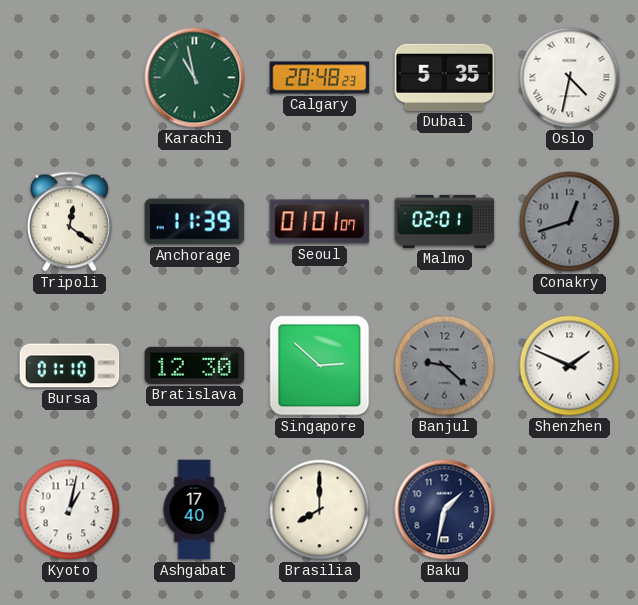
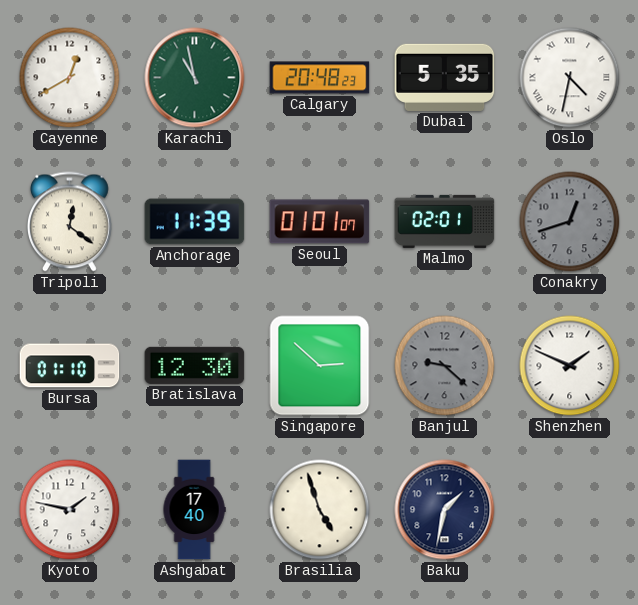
Cayenne: none -> 12:40 (70, 78)
Kyoto: 1:02 -> 1:47 (70, 510)
Brasilia: 8:00 -> 4:57 (320, 510)
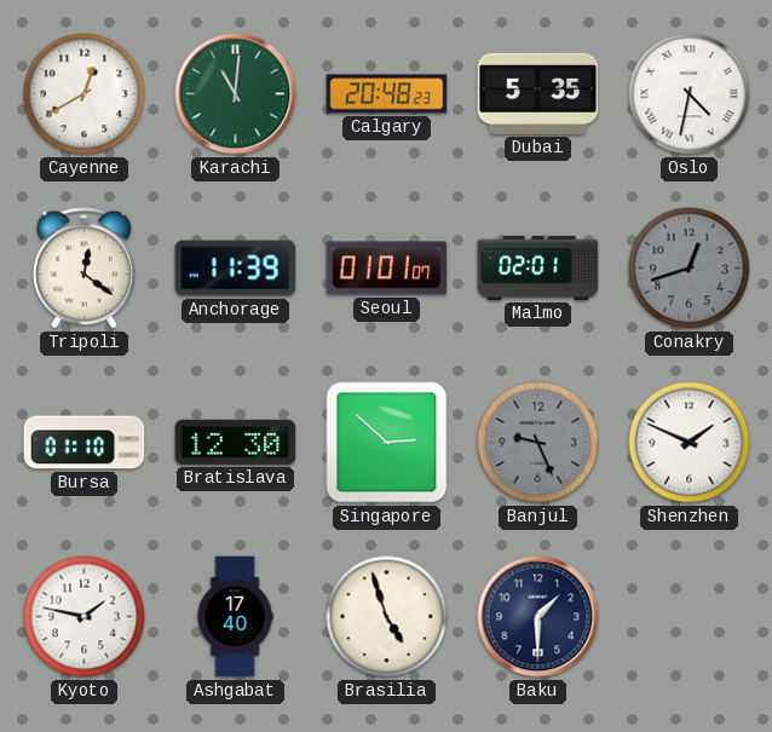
Karachi: 10:58 -> 11:01 (236, 94)
Banjul: 9:22 -> 9:26 (538, 443)
Baku: 1:32 -> 1:30 (538, 617)
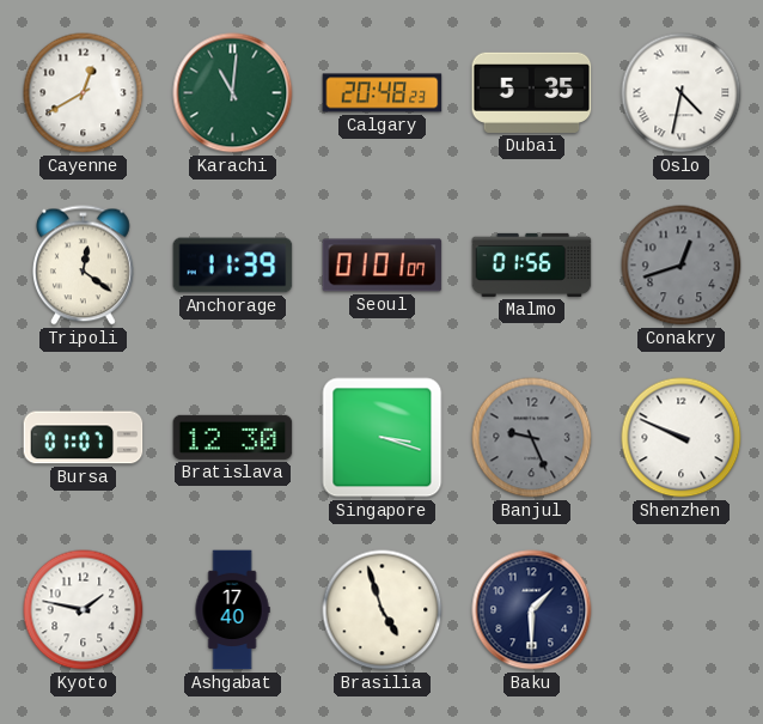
Malmo: 02:01 -> 01:56 (532, 264)
Bursa: 01:10 -> 01:07 (84, 438)
Singapore: 2:52 -> 3:18 (383, 438)
Shenzhen: 1:49 -> 9:49 (682, 438)
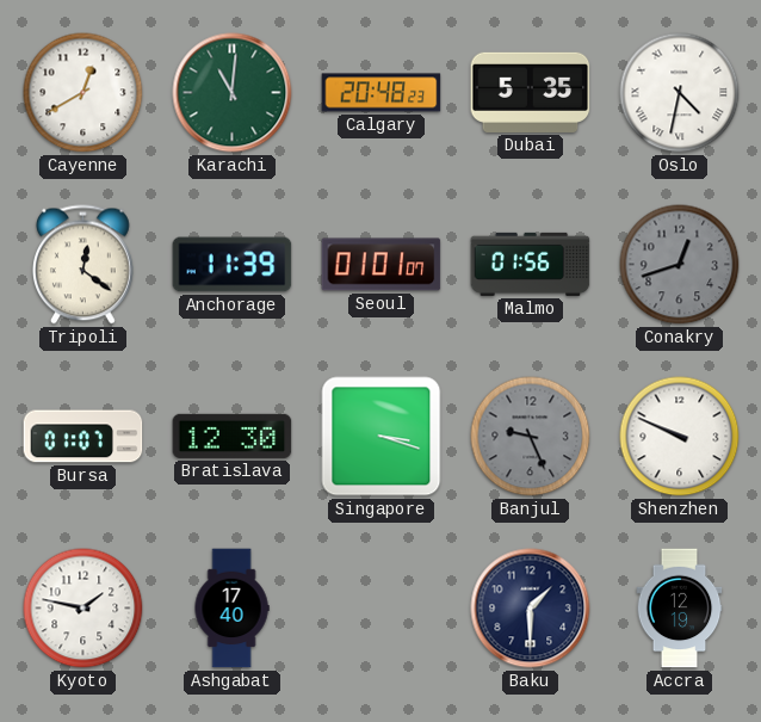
Brasilia: 4:57 -> none (383, 610)
Accra: none -> 12:19 (680, 609)
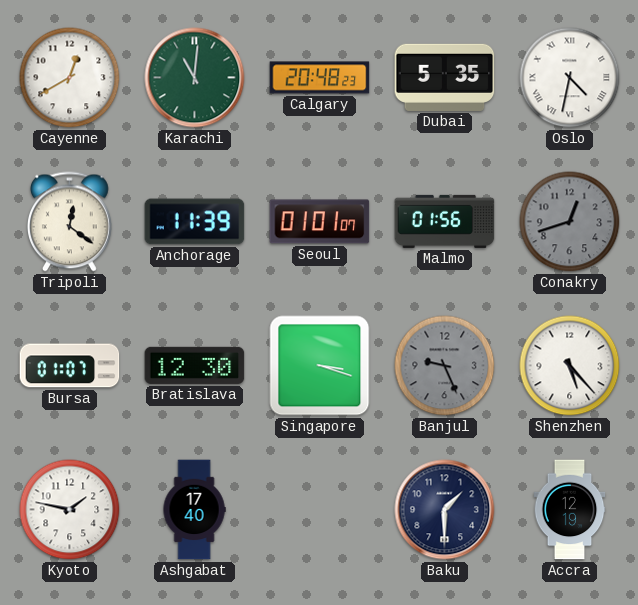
Shenzhen: 9:49 -> 5:23 (570, 366)
